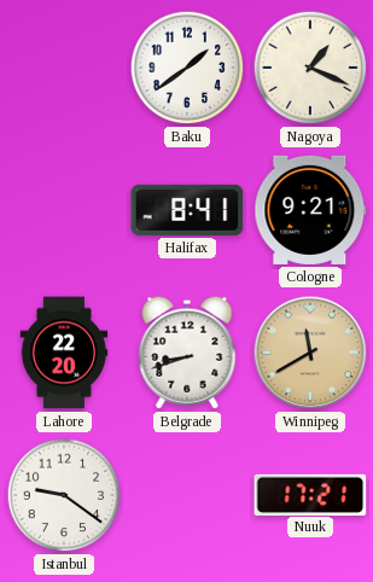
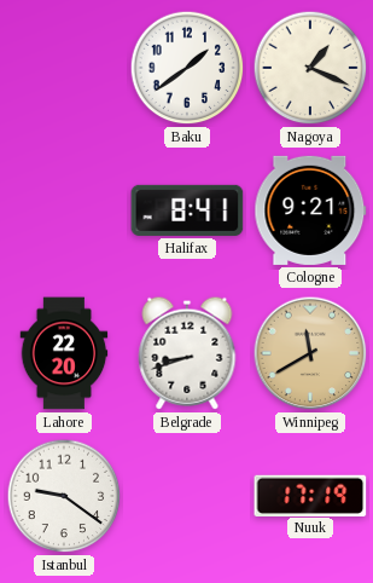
Nuuk: 17:21 -> 17:19 (310, 495)
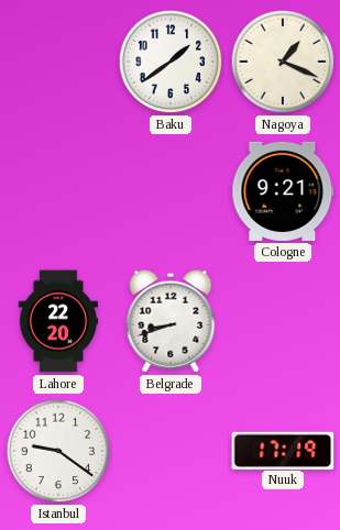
Halifax: 8:41 -> none (187, 210)
Winnipeg: 11:40 -> none (310, 353)
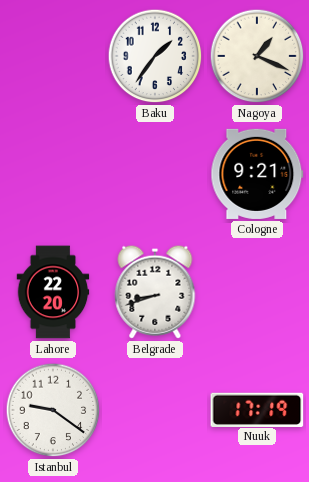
Baku: 1:39 -> 1:36 (155, 56)
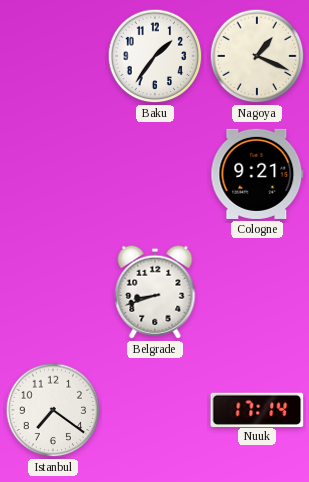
Lahore: 22:20 -> none (53, 292)
Istanbul: 9:21 -> 7:21 (53, 410)
Nuuk: 17:19 -> 17:14 (257, 409)
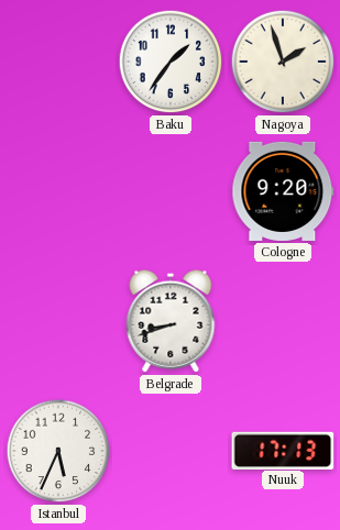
Nagoya: 1:19 -> 1:57 (283, 62)
Cologne: 9:21 -> 9:20 (283, 191)
Istanbul: 7:21 -> 5:34 (58, 451)
Nuuk: 17:14 -> 17:13 (283, 450)
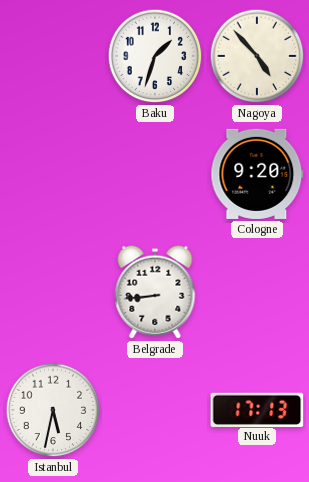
Baku: 1:36 -> 1:33 (155, 56)
Nagoya: 1:57 -> 4:53 (257, 56)
Belgrade: 8:42 -> 8:44 (155, 292)
Istanbul: 5:34 -> 5:32 (53, 410)
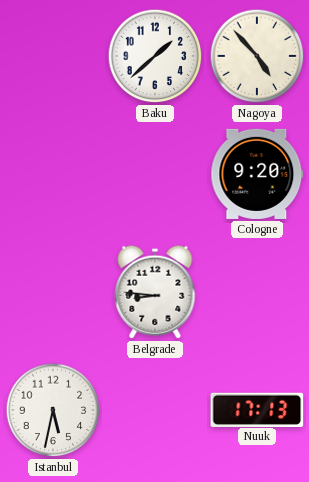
Baku: 1:33 -> 1:38 (155, 56)
Belgrade: 8:44 -> 8:46 (155, 292)
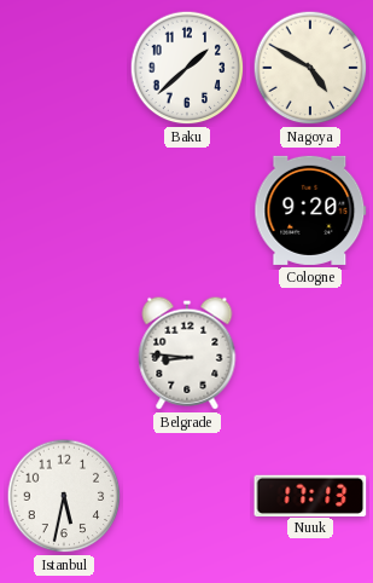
Nagoya: 4:53 -> 4:50 (310, 68)
